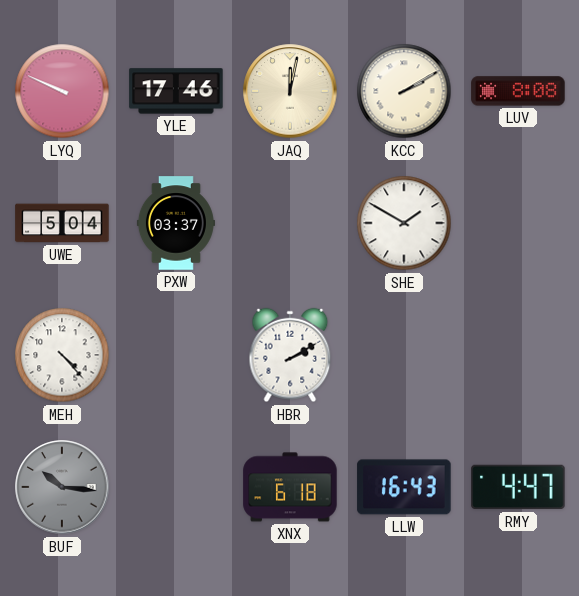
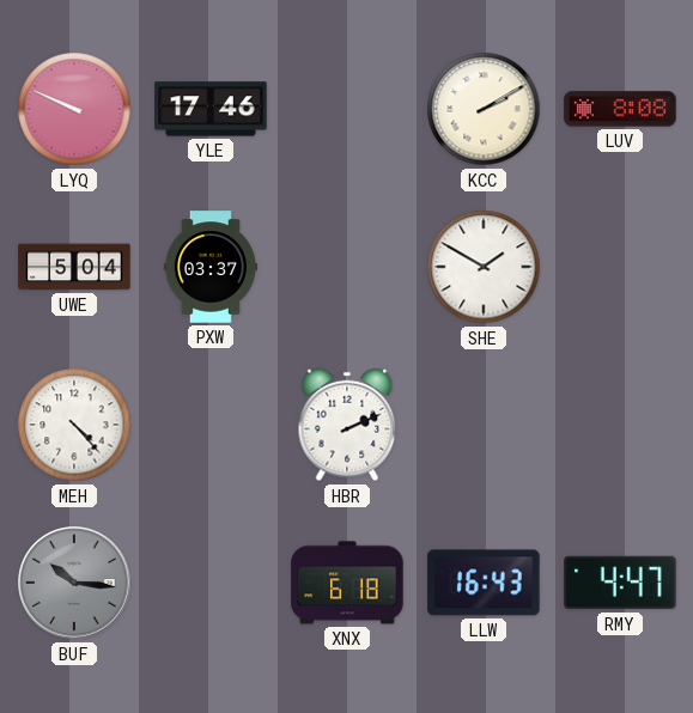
JAQ: 12:02 -> none (290, 91)
HBR: 2:10 -> 2:11 (347, 425)
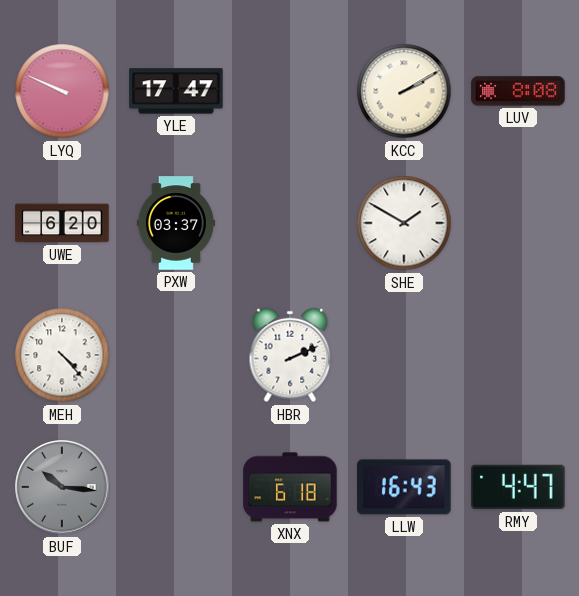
YLE: 17:46 -> 17:47 (176, 91)
UWE: 5:04 -> 6:20 (62, 223)
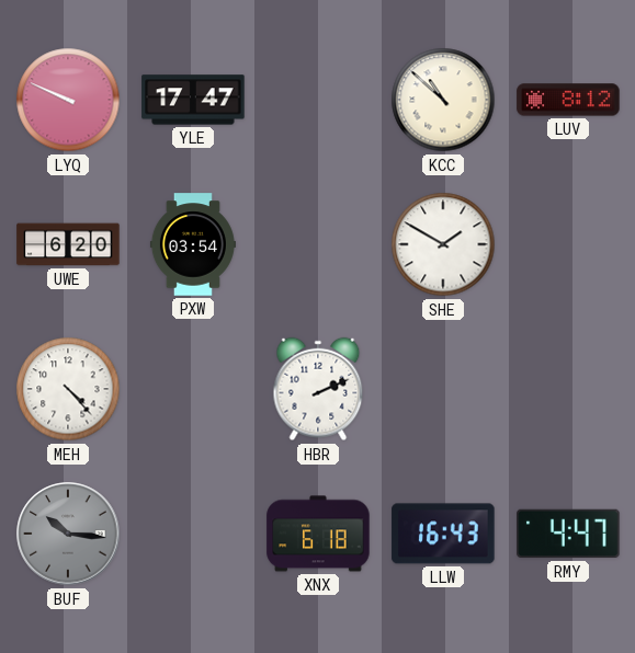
KCC: 2:10 -> 10:52 (443, 100)
LUV: 8:08 -> 8:12 (568, 100)
PXW: 03:37 -> 03:54 (193, 244)
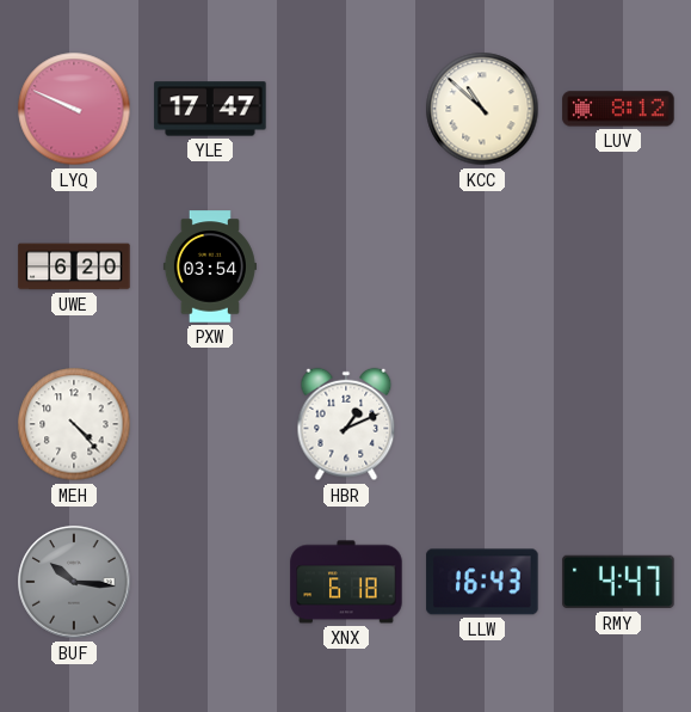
SHE: 1:50 -> none (443, 244)
HBR: 2:11 -> 1:11 (346, 424)
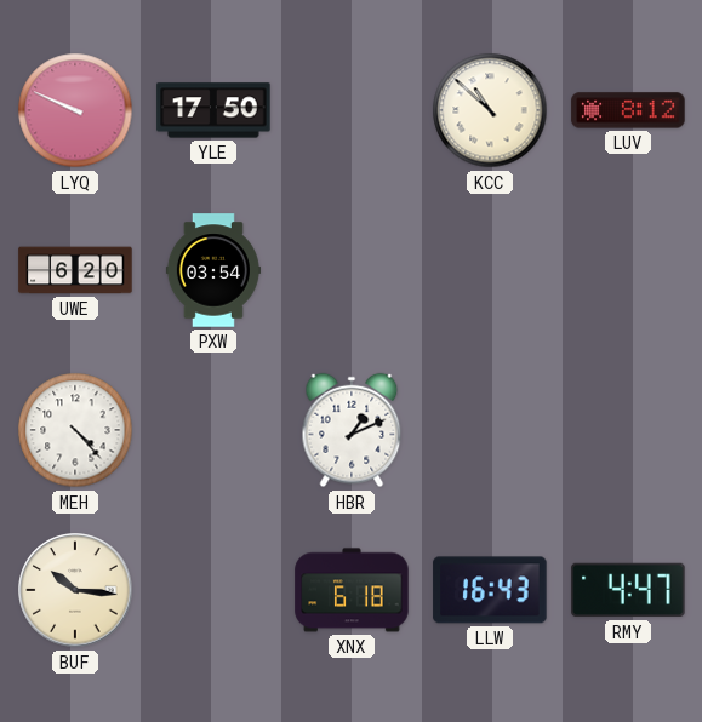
YLE: 17:47 -> 17:50 (213, 110)
BUF dial: grey -> cream (75, 590)
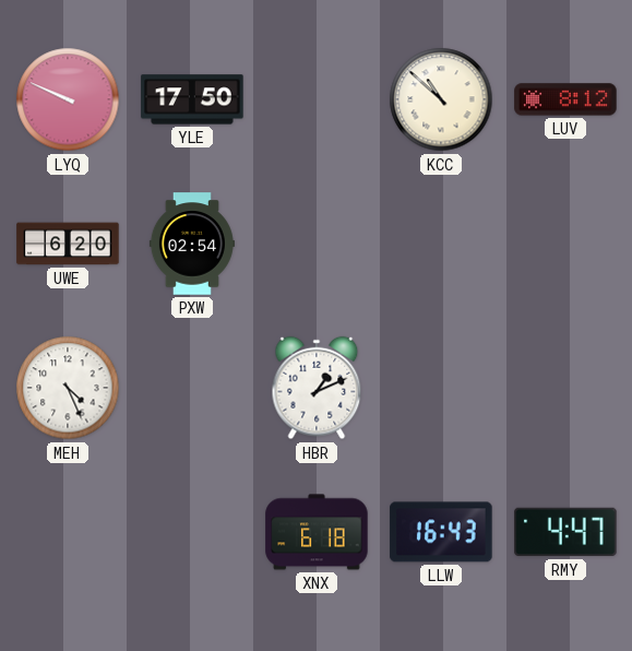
PXW: 03:54 -> 02:54 (192, 244)
MEH: 4:23 -> 4:26 (68, 388)
BUF: 10:16 -> none (75, 590)
